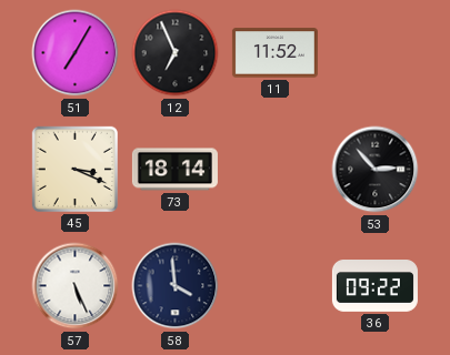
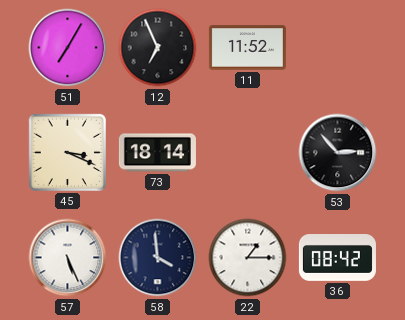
22: none -> 1:15 (248, 258)
36: 09:22 -> 08:42 (337, 258)
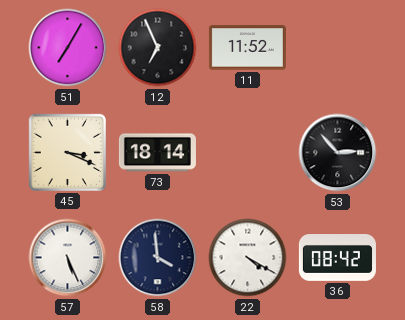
22: 1:15 -> 4:20 (248, 258)
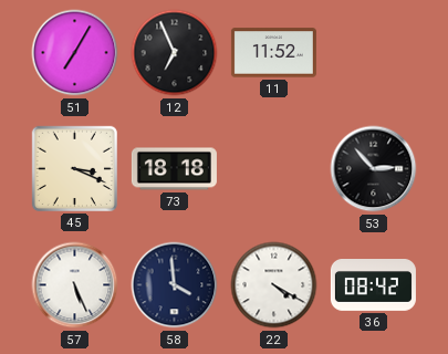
73: 18:14 -> 18:18 (174, 169)
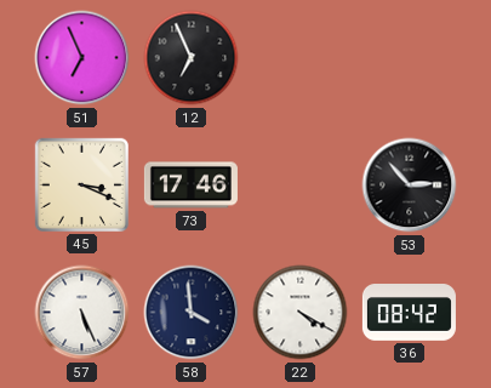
51: 7:05 -> 6:56 (82, 58)
11: 11:52 -> none (273, 53)
73: 18:18 -> 17:46 (190, 186)
